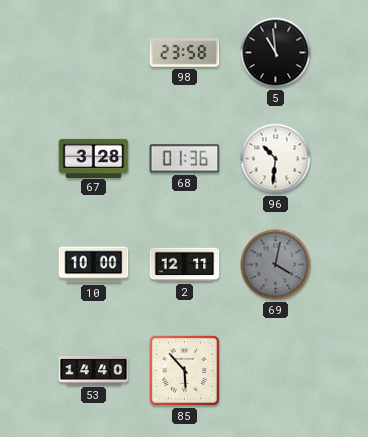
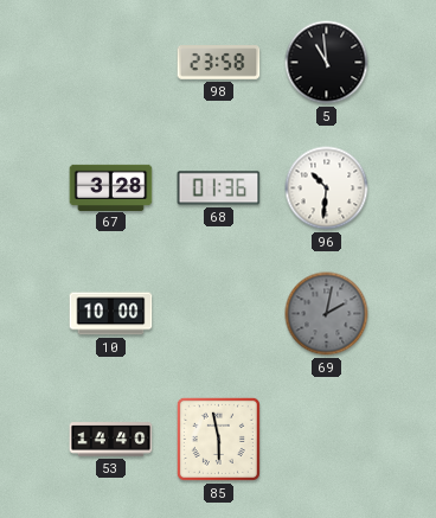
2: 12:11 -> none (185, 265)
69: 4:02 -> 2:02 (327, 314)
85: 5:53 -> 5:58 (218, 439)
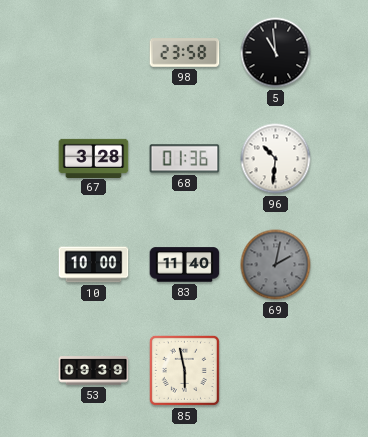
83: none -> 11:40 (185, 265)
53: 14:40 -> 09:39 (94, 371)
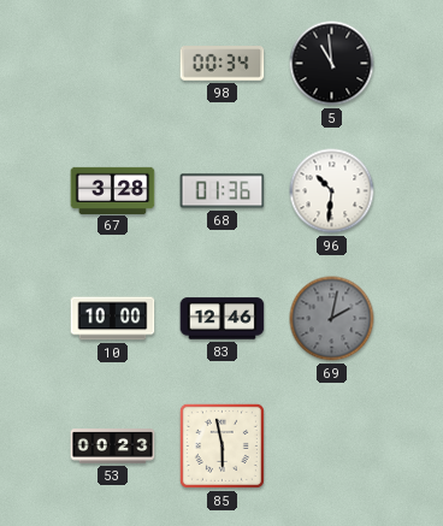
98: 23:58 -> 00:34 (223, 64)
83: 11:40 -> 12:46 (223, 319)
53: 09:39 -> 00:23 (113, 447)
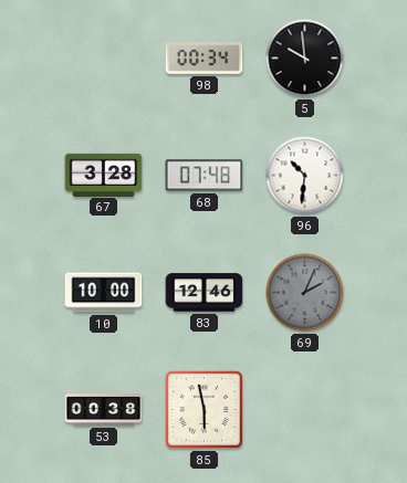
5: 10:59 -> 9:59 (305, 59)
68: 01:36 -> 07:48 (205, 176)
69: 2:02 -> 2:04 (305, 293)
53: 00:23 -> 00:38 (104, 410)
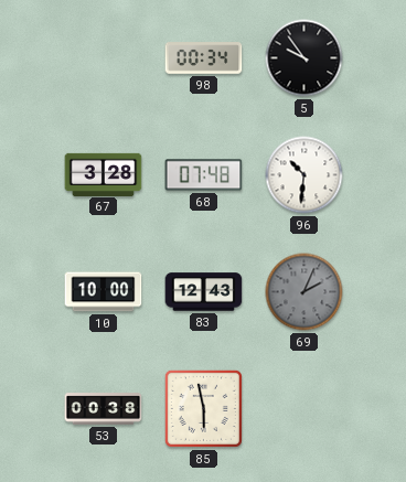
5: 9:59 -> 9:54 (304, 58)
83: 12:46 -> 12:43 (204, 292)
